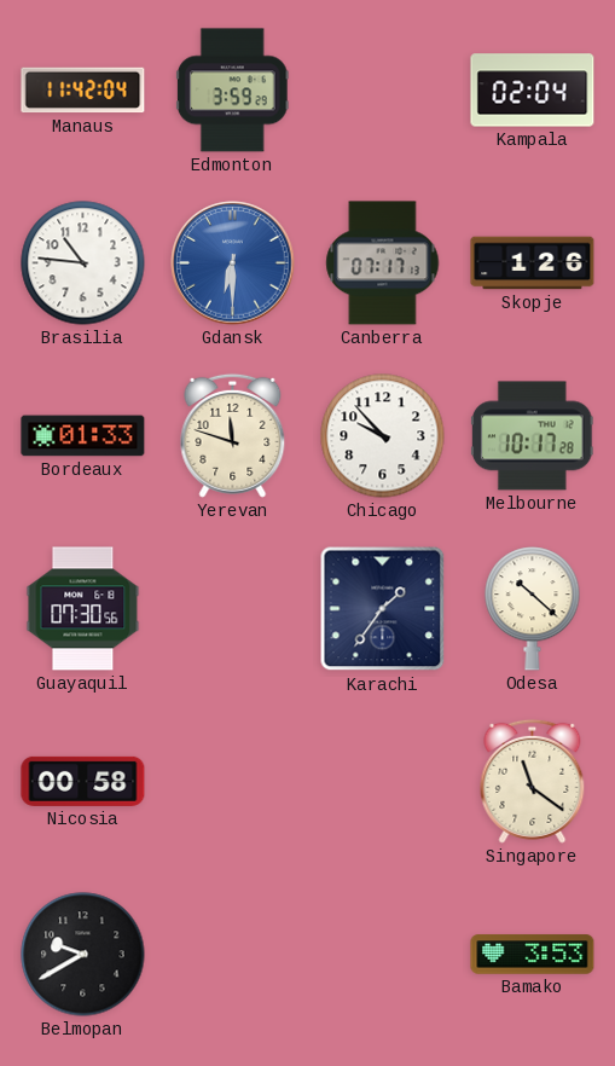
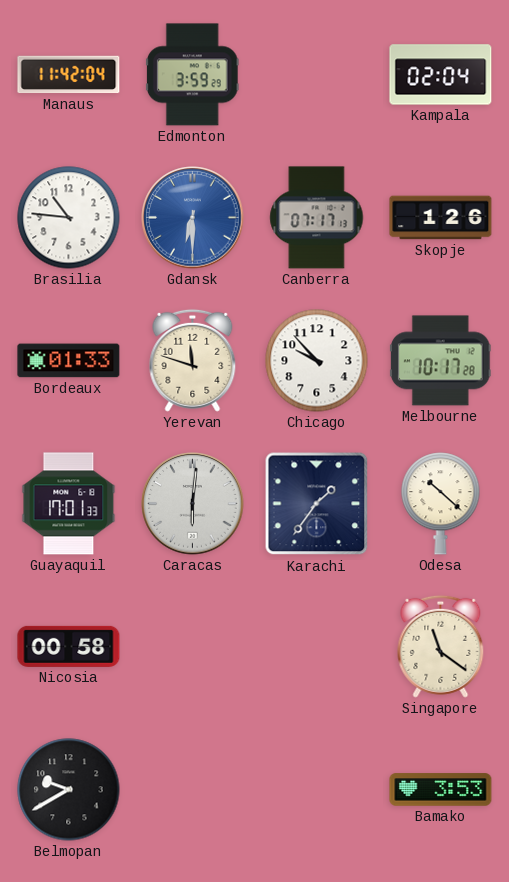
Guayaquil: 07:30 -> 17:01 (69, 504)
Caracas: none -> 6:01 (193, 504)
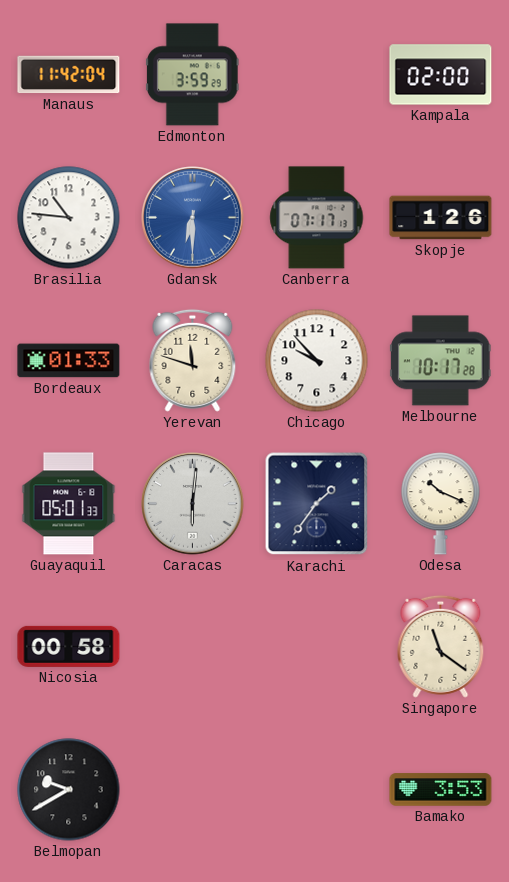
Kampala: 02:04 -> 02:00 (441, 75)
Guayaquil: 17:01 -> 05:01 (69, 504)
Odesa: 10:22 -> 10:19 (441, 504)
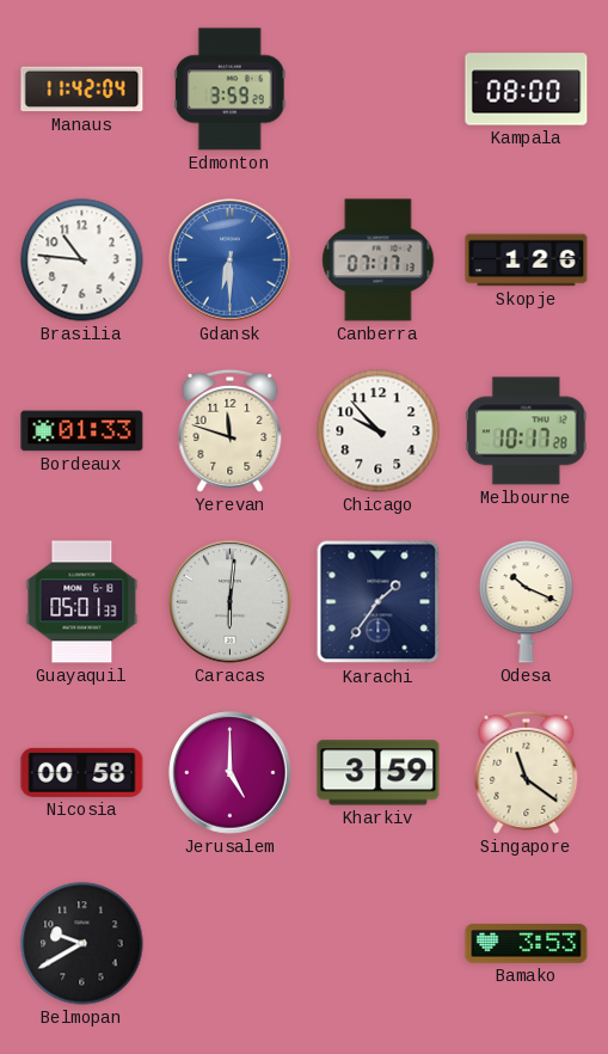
Kampala: 02:00 -> 08:00 (527, 90)
Jerusalem: none -> 5:00 (231, 773)
Kharkiv: none -> 3:59 (379, 773)
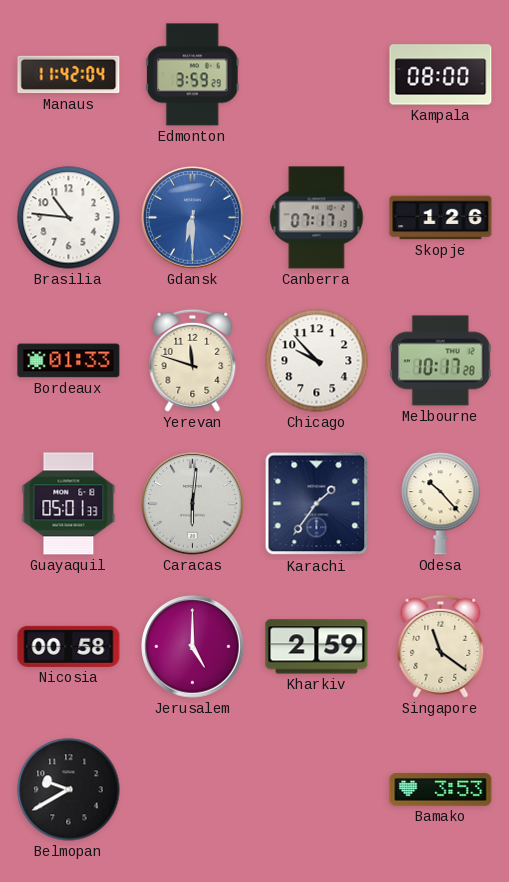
Odesa: 10:19 -> 10:23 (441, 504)
Kharkiv: 3:59 -> 2:59 (317, 647)
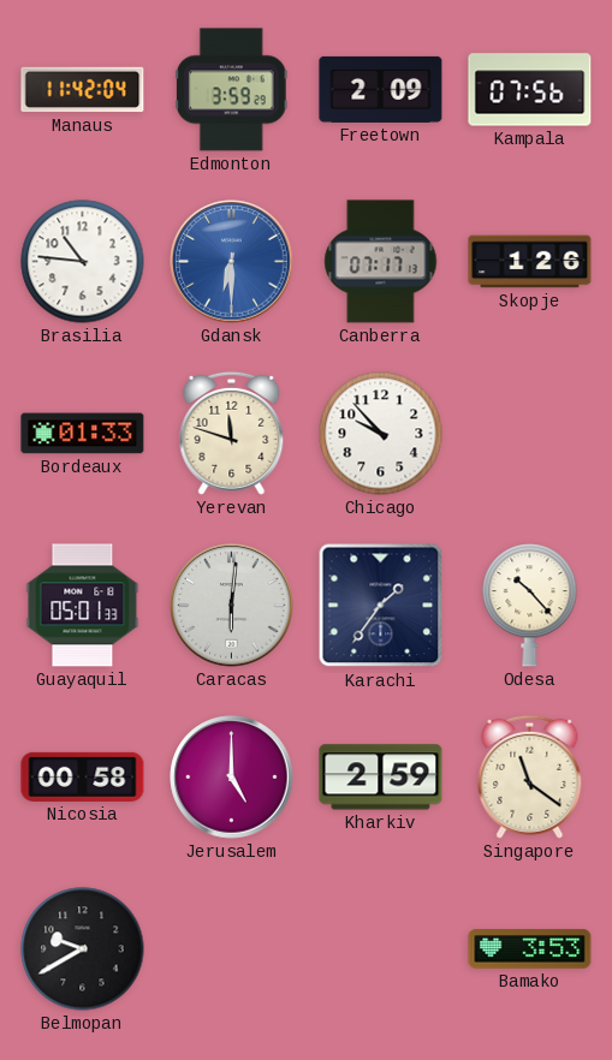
Freetown: none -> 2:09 (381, 89)
Kampala: 08:00 -> 07:56 (530, 90)
Melbourne: 10:17 -> none (440, 361)
